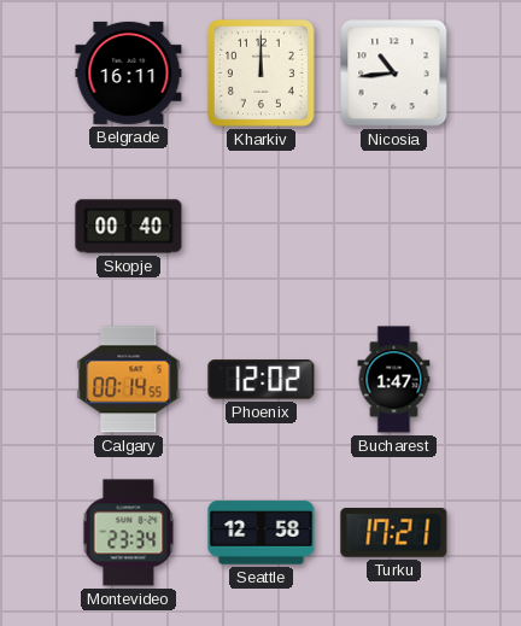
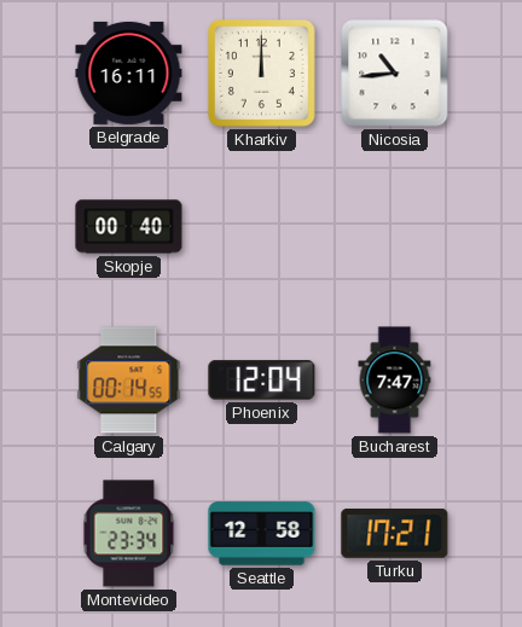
Phoenix: 12:02 -> 12:04 (262, 381)
Bucharest: 1:47 -> 7:47 (395, 381)
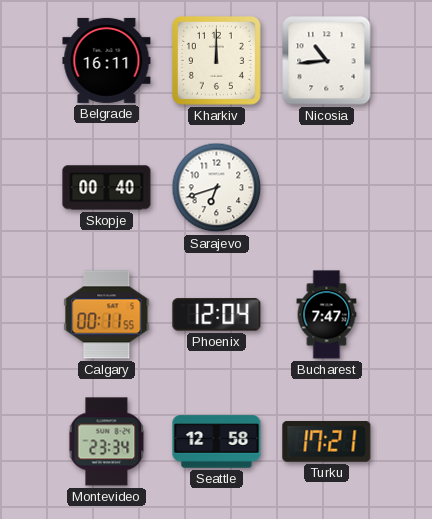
Sarajevo: none -> 6:42 (217, 188)
Calgary: 00:14 -> 00:11 (107, 315)
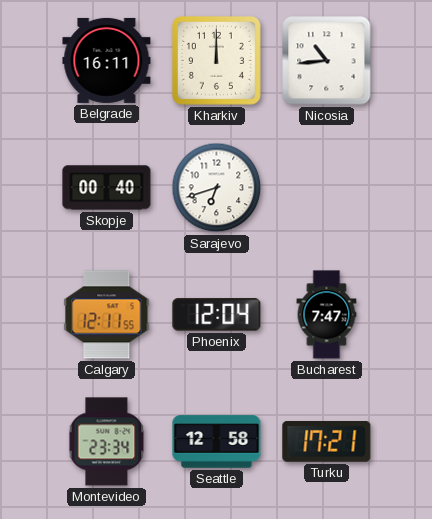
Calgary: 00:11 -> 12:11 (107, 315)
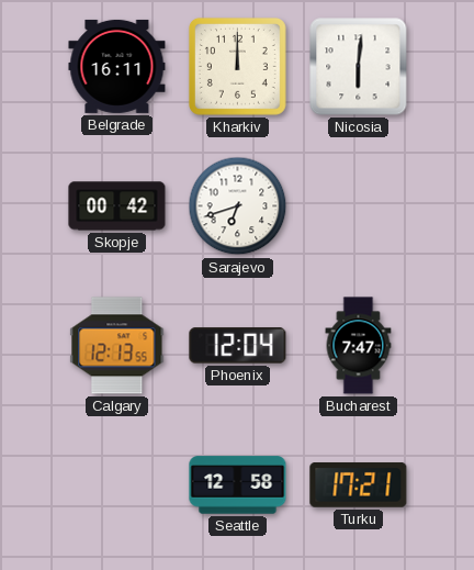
Nicosia: 10:44 -> 6:01 (359, 67)
Skopje: 00:40 -> 00:42 (117, 206)
Calgary: 12:11 -> 12:13 (117, 346)
Montevideo: 23:34 -> none (107, 442)
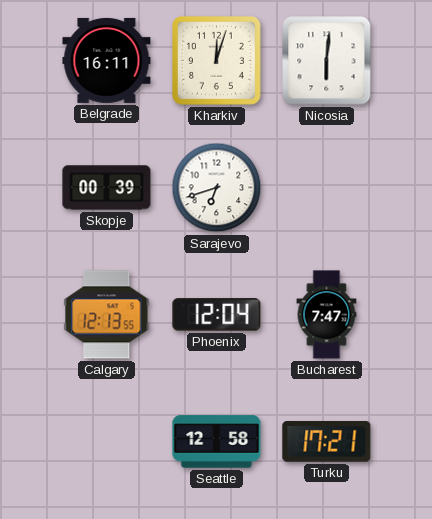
Kharkiv: 12:00 -> 12:03 (216, 60)
Skopje: 00:42 -> 00:39 (107, 188)
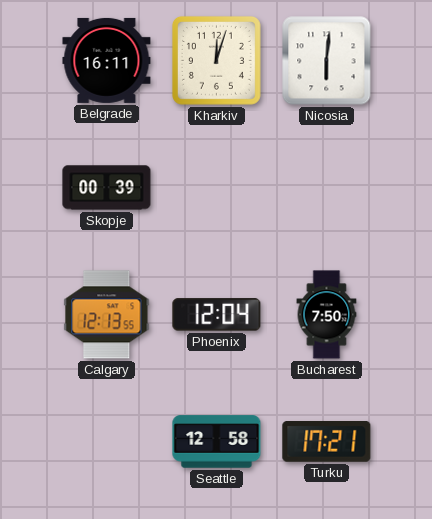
Sarajevo: 6:42 -> none (217, 188)
Bucharest: 7:47 -> 7:50 (327, 315)
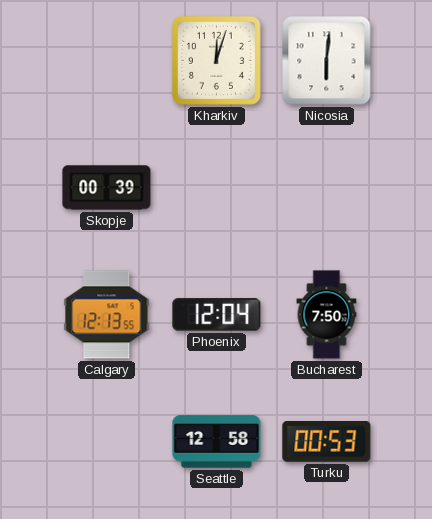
Belgrade: 16:11 -> none (107, 60)
Turku: 17:21 -> 00:53 (327, 442)
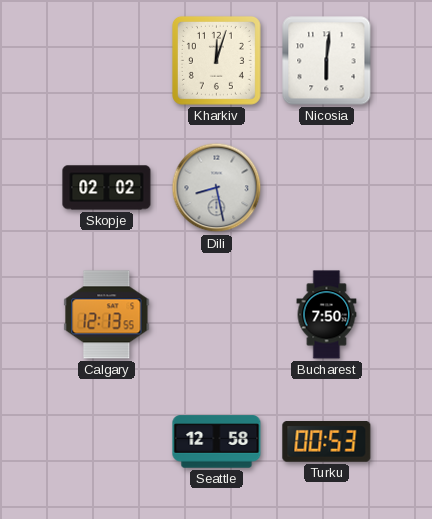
Skopje: 00:39 -> 02:02 (107, 188)
Dili: none -> 8:28 (217, 188)
Phoenix: 12:04 -> none (217, 315)
